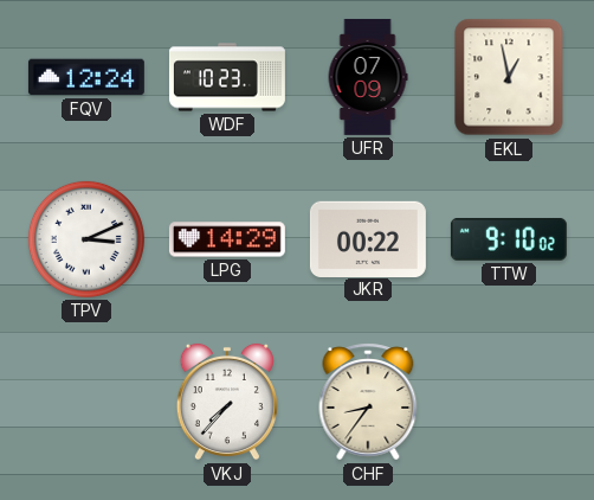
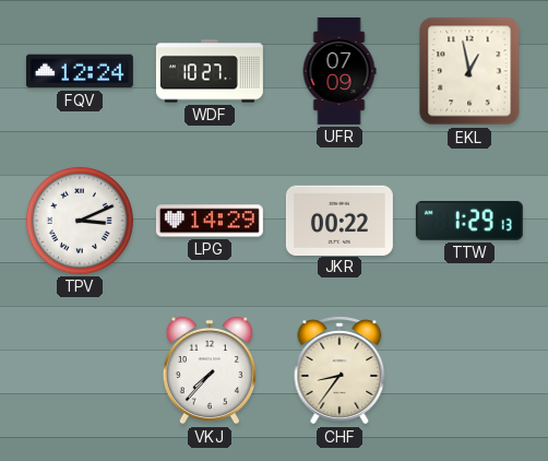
WDF: 10:23 -> 10:27 (210, 71)
TTW: 9:10 -> 1:29 (469, 221)
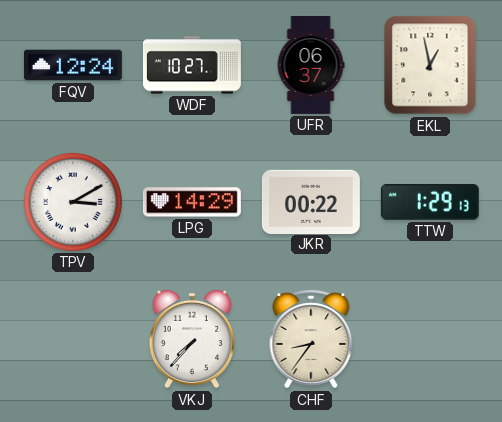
UFR: 07:09 -> 06:37 (311, 65)
TPV: 3:11 -> 3:10 (73, 202)
